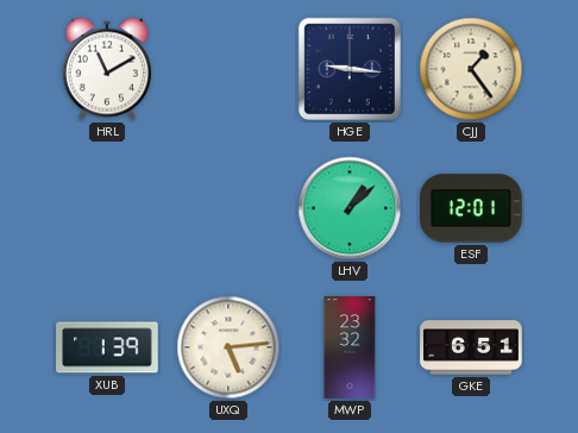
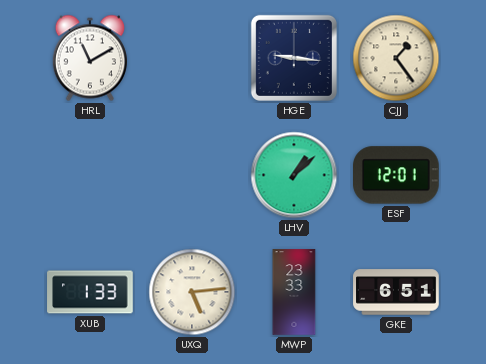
XUB: 1:39 -> 1:33 (90, 292)
MWP: 23:32 -> 23:33 (294, 292)
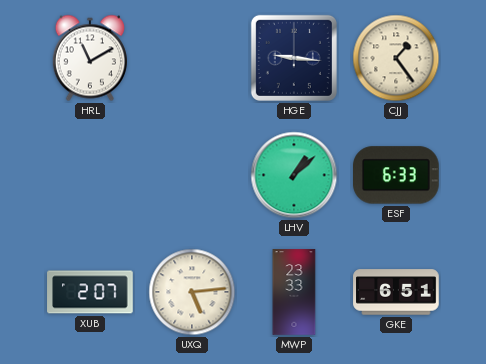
ESF: 12:01 -> 6:33 (396, 175)
XUB: 1:33 -> 2:07 (90, 292)
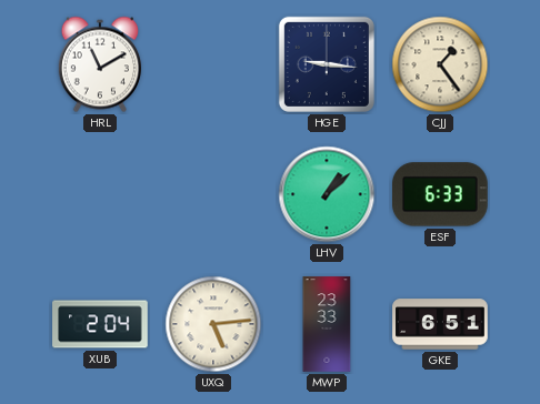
XUB: 2:07 -> 2:04 (100, 324)
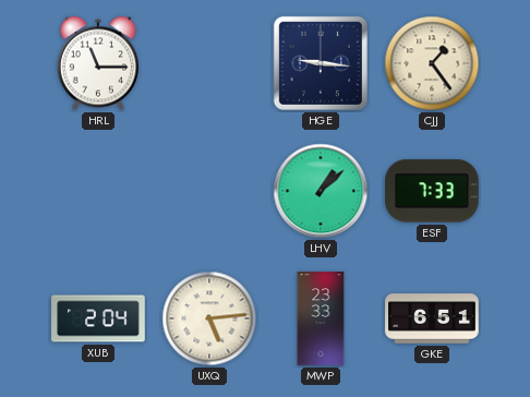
HRL: 11:10 -> 11:15 (98, 63)
ESF: 6:33 -> 7:33 (432, 191)
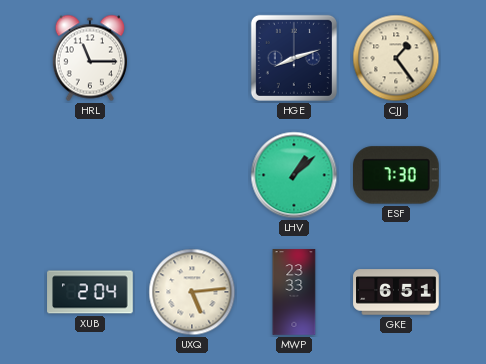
HGE: 9:16 -> 8:12 (294, 58)
ESF: 7:33 -> 7:30 (396, 175)
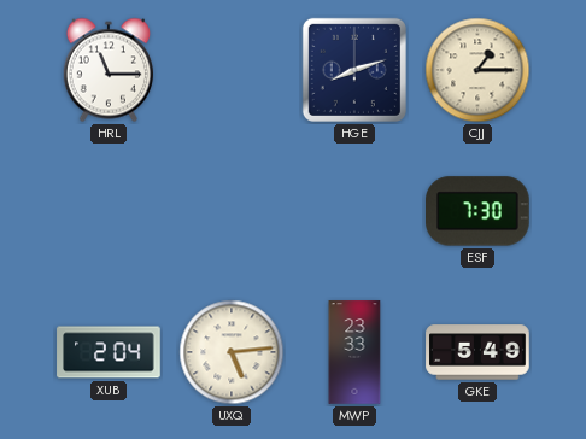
CJJ: 1:24 -> 1:15 (477, 70)
LHV: 1:08 -> none (294, 175)
GKE: 6:51 -> 5:49 (477, 352)
